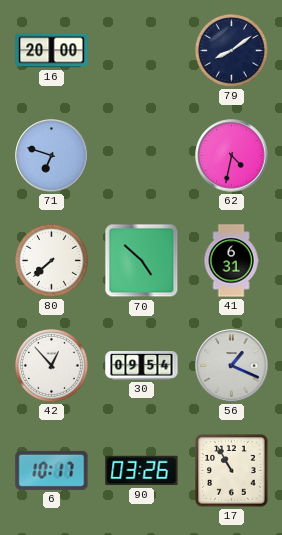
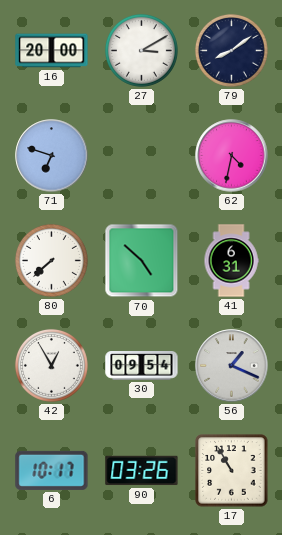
27: none -> 3:10 (141, 50)
42: 12:53 -> 12:55 (51, 365)
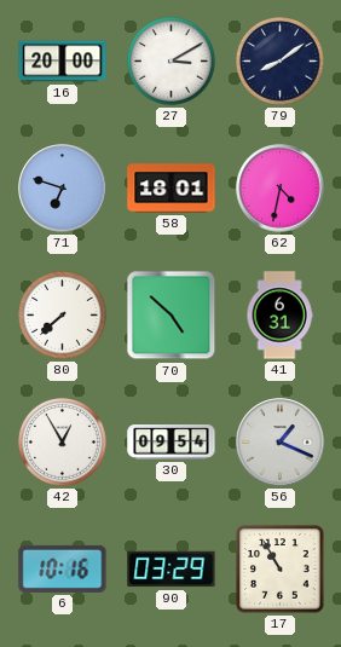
58: none -> 18:01 (172, 189)
6: 10:17 -> 10:16 (63, 568)
90: 03:26 -> 03:29 (172, 570)
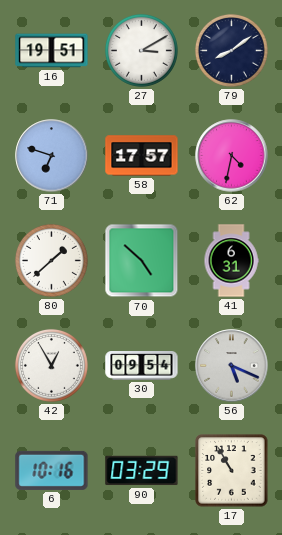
16: 20:00 -> 19:51 (52, 51)
58: 18:01 -> 17:57 (142, 156)
80: 7:38 -> 1:38 (51, 260)
56: 1:19 -> 5:19 (232, 366)
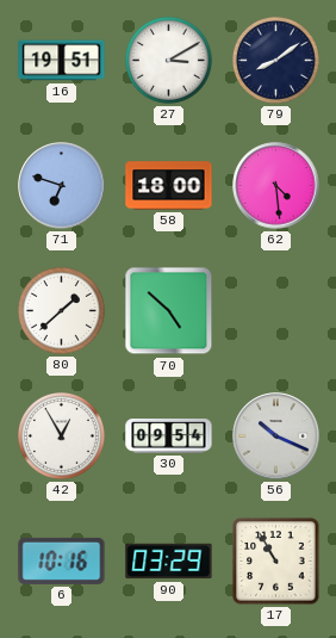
58: 17:57 -> 18:00 (169, 186)
62: 4:32 -> 4:29 (276, 186)
41: 6:31 -> none (231, 261)
56: 5:19 -> 10:19 (276, 436)
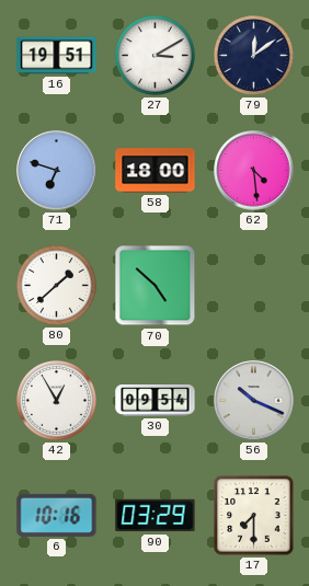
79: 8:09 -> 12:09 (253, 55)
17: 10:55 -> 7:30 (254, 516)
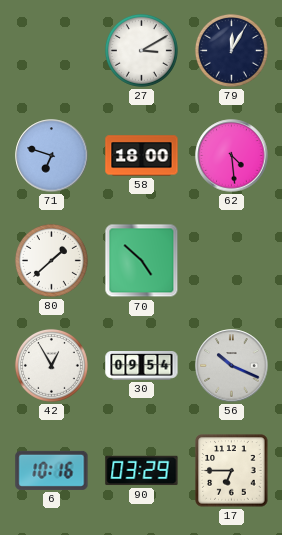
16: 19:51 -> none (57, 56)
79: 12:09 -> 12:05 (231, 50)
17: 7:30 -> 6:45 (232, 471)
